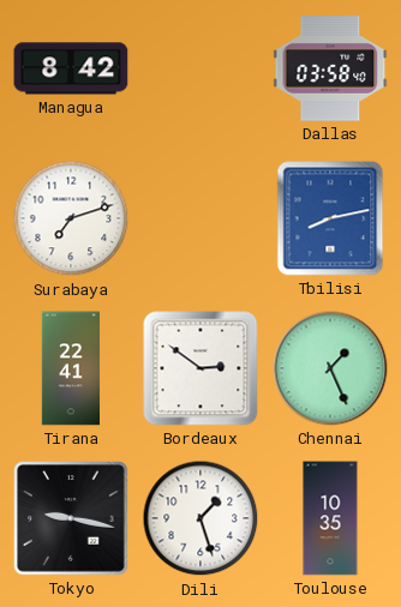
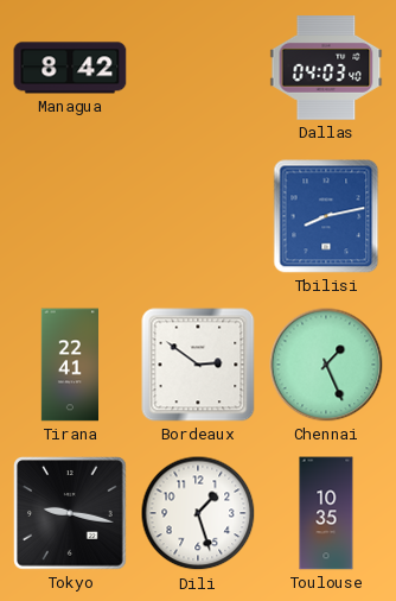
Dallas: 03:58 -> 04:03 (326, 68)
Surabaya: 7:12 -> none (71, 218)
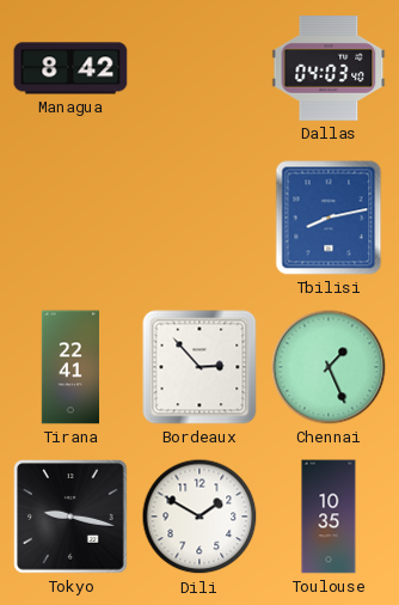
Bordeaux: 2:51 -> 2:53 (199, 367)
Dili: 1:27 -> 1:50 (199, 517)
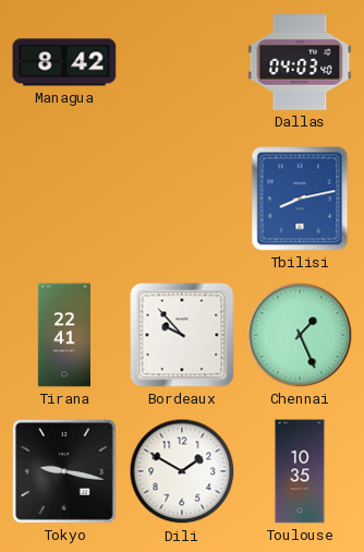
Bordeaux: 2:53 -> 9:53 (182, 335)
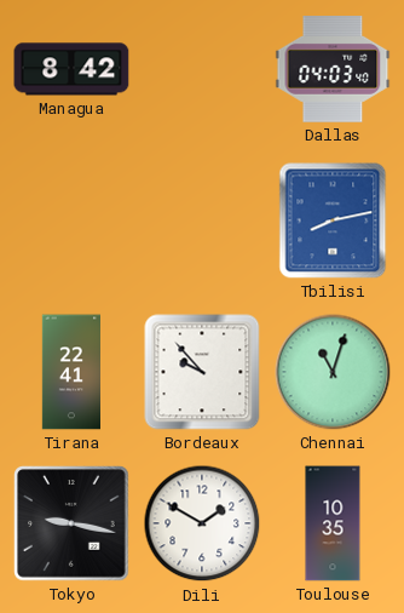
Chennai: 1:26 -> 11:03 (333, 372)
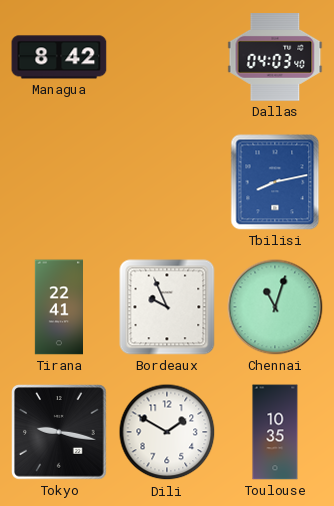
Bordeaux: 9:53 -> 9:56 (167, 307)
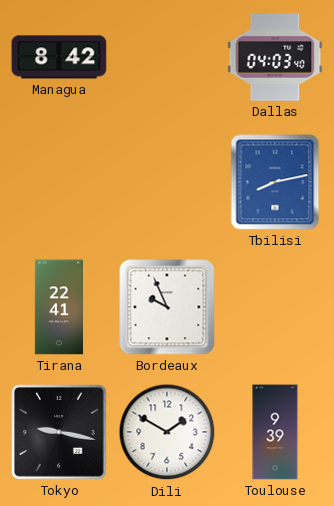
Chennai: 11:03 -> none (275, 307)
Toulouse: 10:35 -> 9:39 (275, 432)
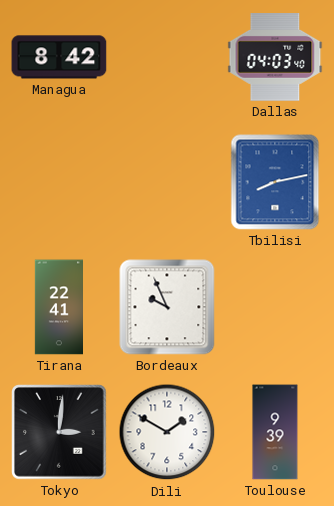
Tokyo: 9:17 -> 3:01 (59, 432)
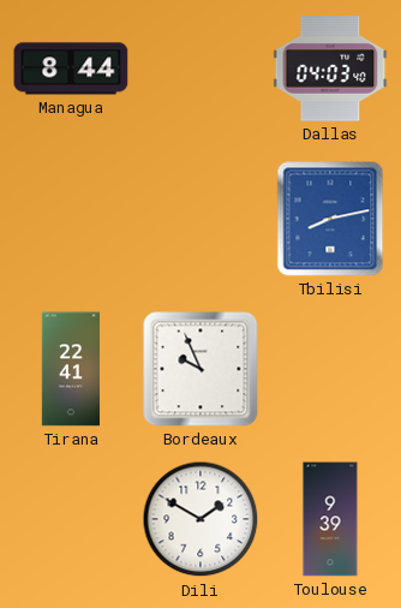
Managua: 8:42 -> 8:44 (71, 68)
Tokyo: 3:01 -> none (59, 432)
